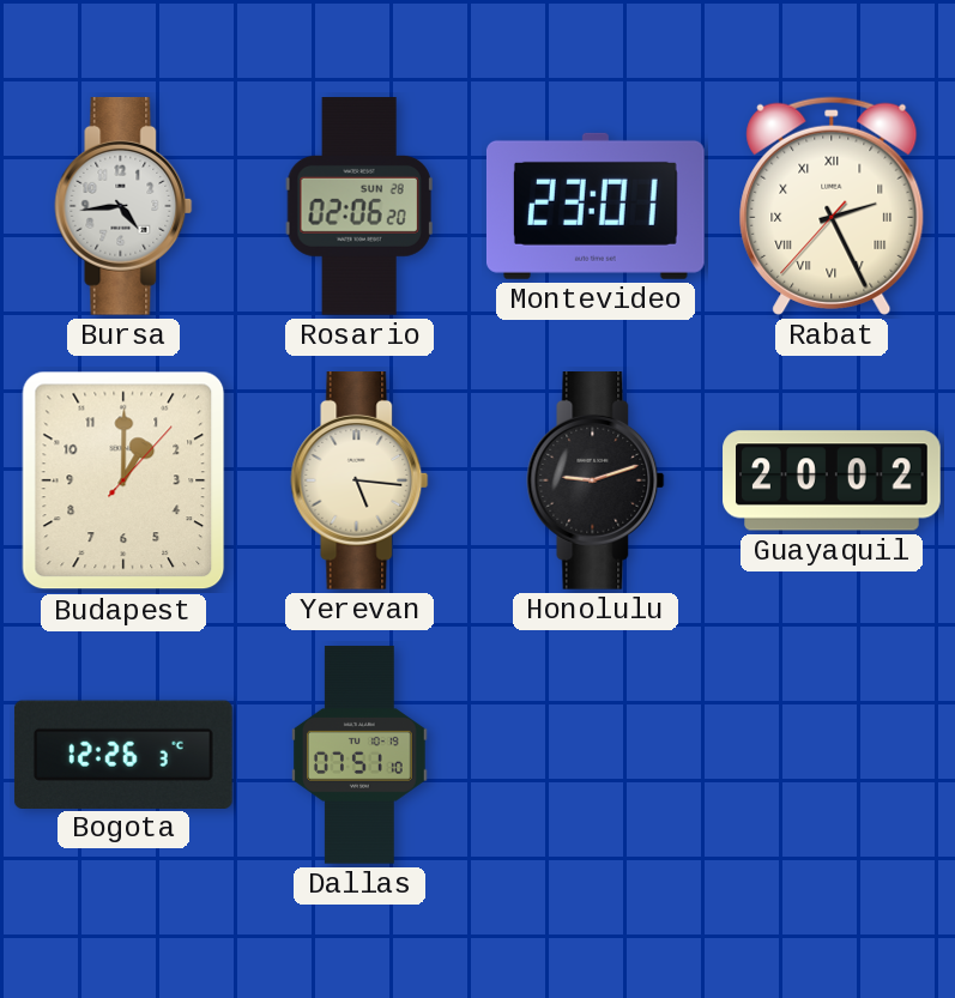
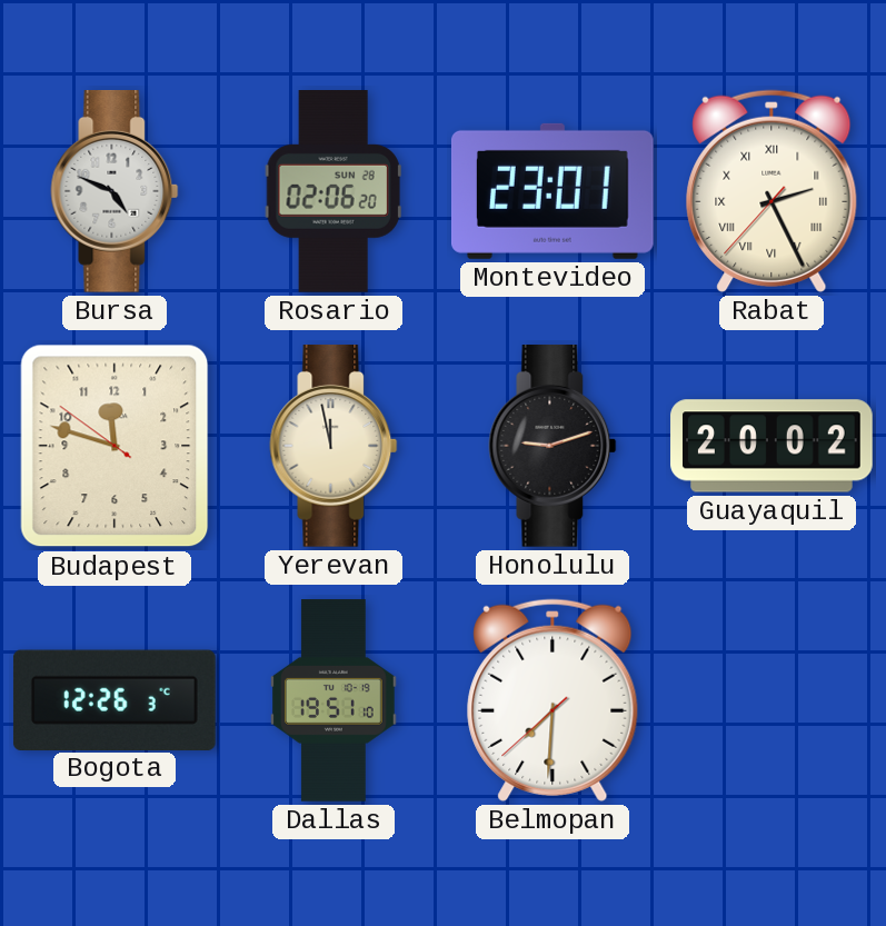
Bursa: 4:44 -> 4:49 (115, 192)
Budapest: 1:00 -> 11:47 (115, 446)
Yerevan: 5:16 -> 11:58 (334, 447)
Dallas: 07:51 -> 19:51 (335, 700)
Belmopan: none -> 7:30 (552, 700)
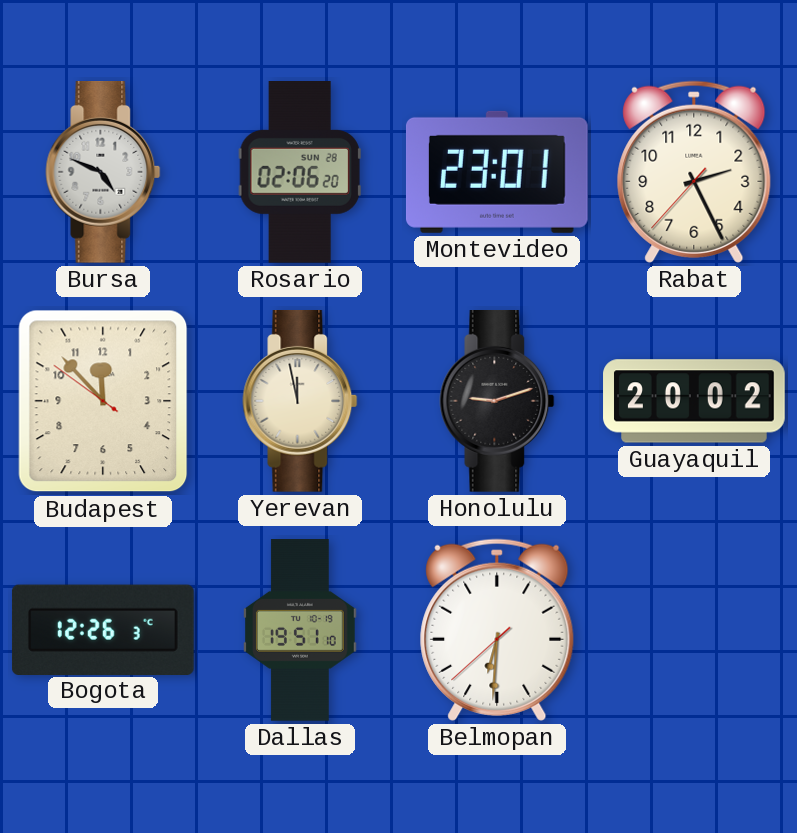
Rabat numerals: Roman -> Arabic (694, 172)
Budapest: 11:47 -> 11:52 (103, 401)
Belmopan: 7:30 -> 6:30 (497, 630)
